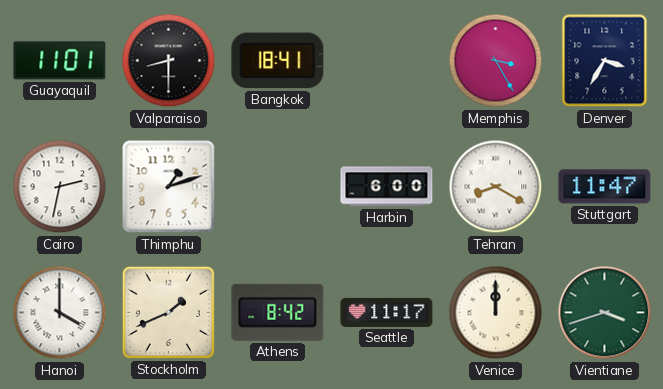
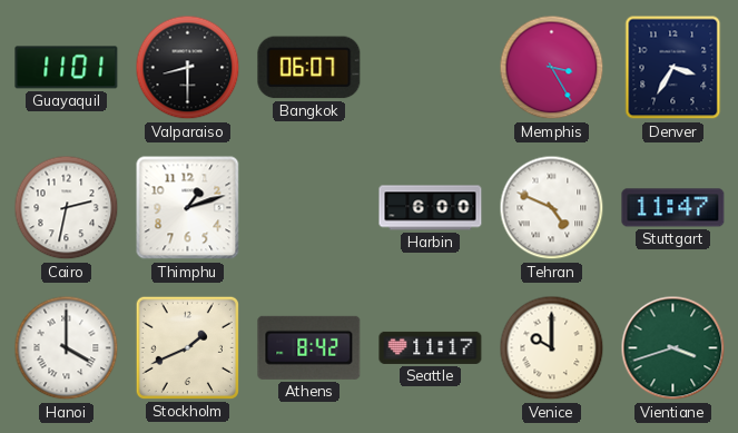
Bangkok: 18:41 -> 06:07 (309, 68)
Tehran: 8:20 -> 4:49 (552, 208)
Venice: 12:00 -> 10:00 (552, 348)
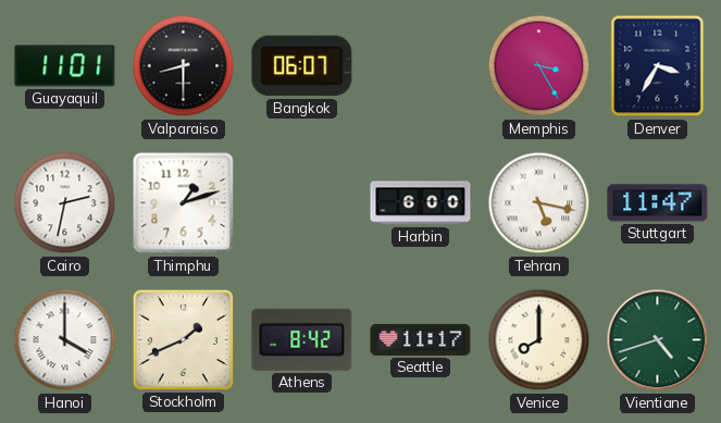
Tehran: 4:49 -> 5:17 (539, 203)
Venice: 10:00 -> 8:00 (539, 340)
Vientiane: 3:42 -> 4:42 (658, 340)
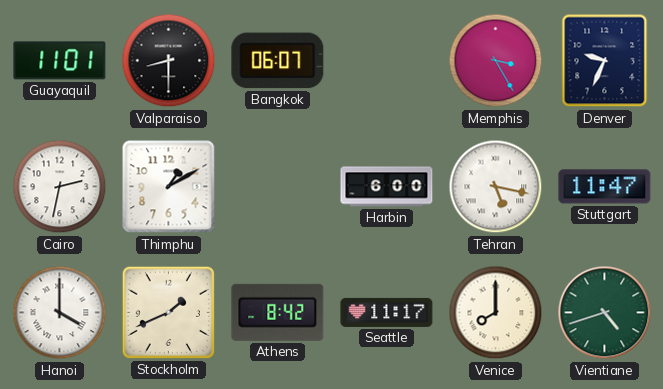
Denver: 3:35 -> 9:34 (605, 61)
Thimphu: 1:12 -> 1:10 (169, 187)
